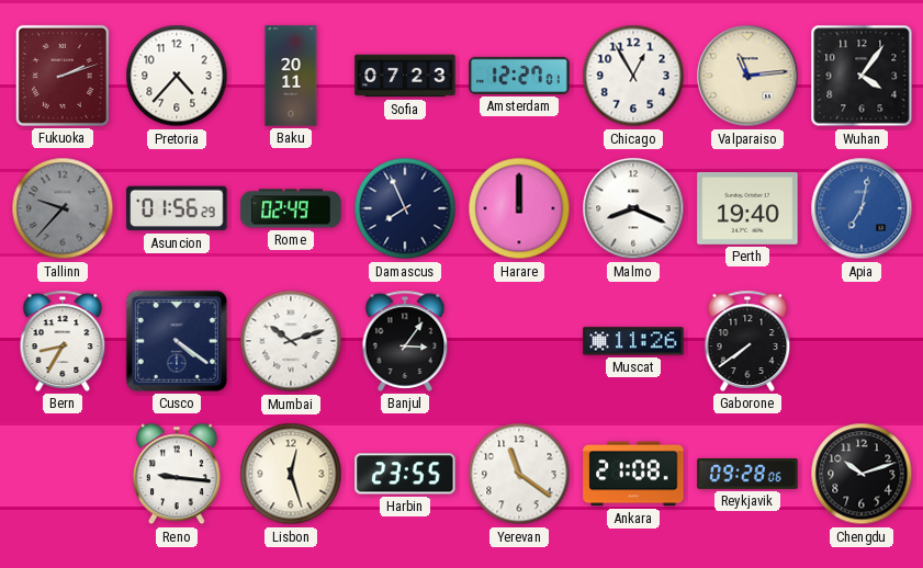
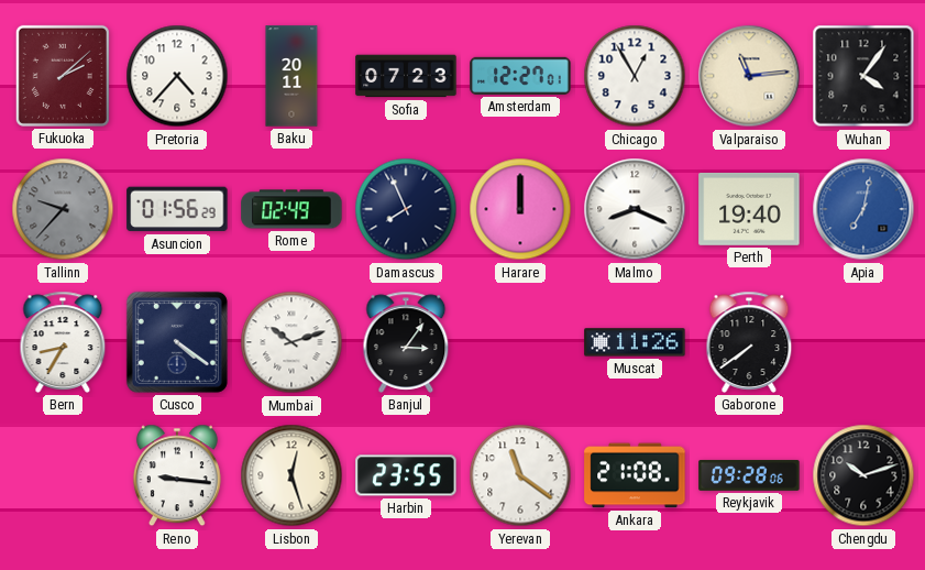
Fukuoka: 2:12 -> 2:08 (63, 76)
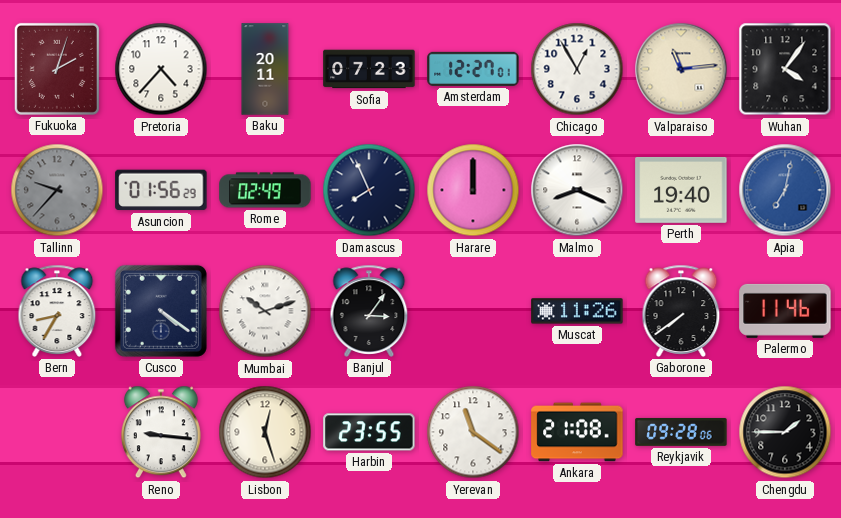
Fukuoka: 2:08 -> 2:03 (57, 69)
Palermo: none -> 11:46 (785, 311)
Chengdu: 10:12 -> 1:45 (785, 432)
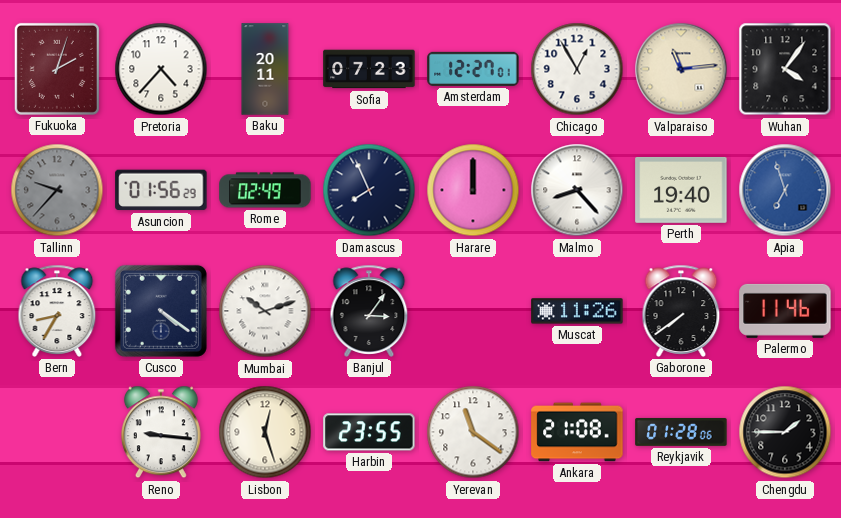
Malmo: 8:19 -> 8:23 (577, 190)
Apia: 7:02 -> 6:57 (785, 190)
Reykjavik: 09:28 -> 01:28 (681, 432)
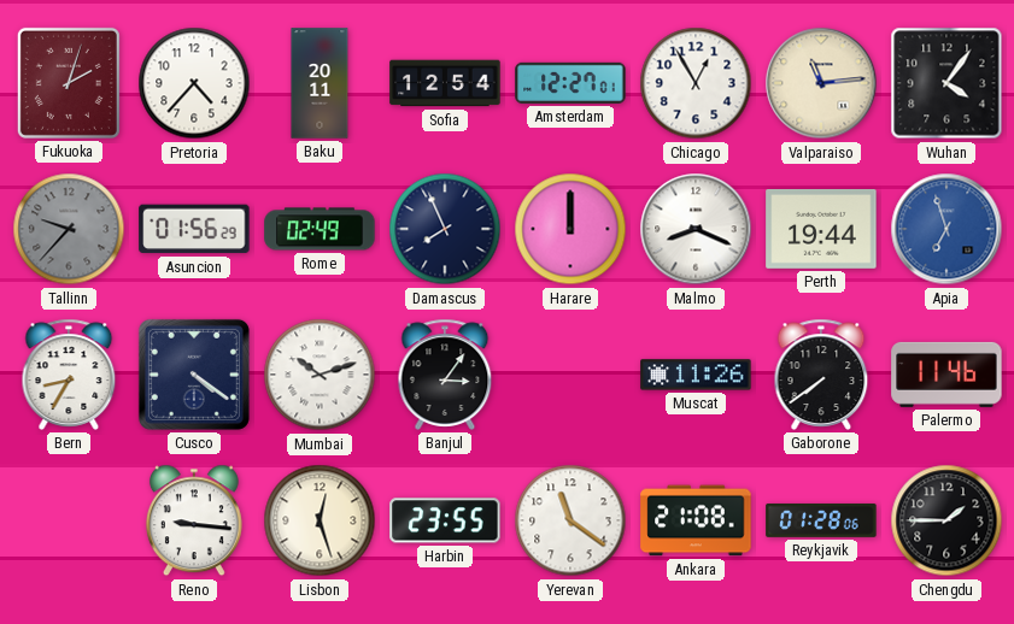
Sofia: 07:23 -> 12:54 (445, 83)
Malmo: 8:23 -> 8:19 (696, 229)
Perth: 19:40 -> 19:44 (821, 229)
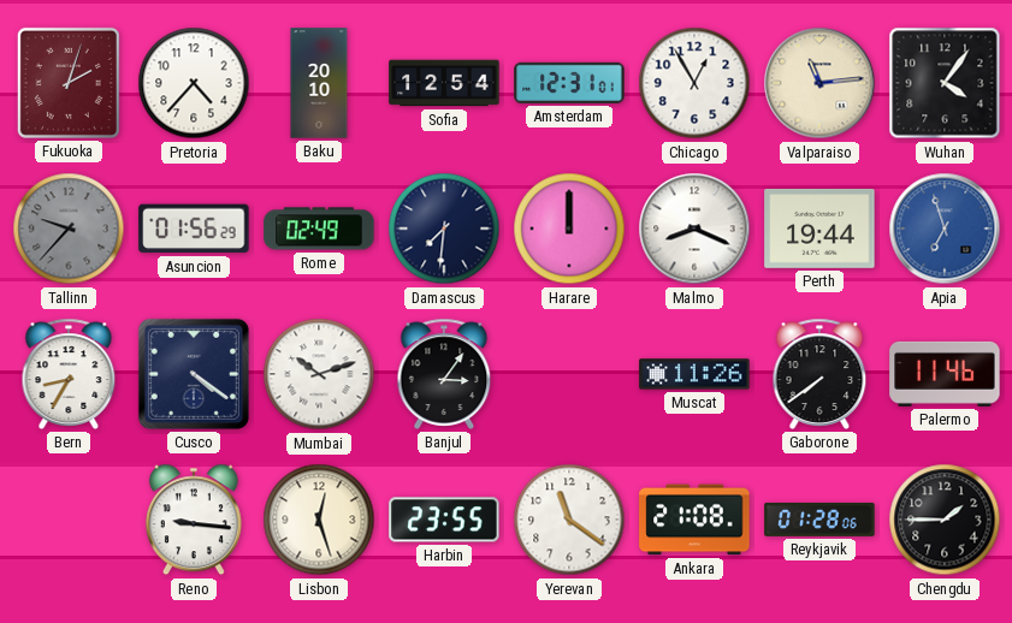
Baku: 20:11 -> 20:10 (319, 83)
Amsterdam: 12:27 -> 12:31 (569, 83)
Damascus: 7:56 -> 7:31 (444, 229)
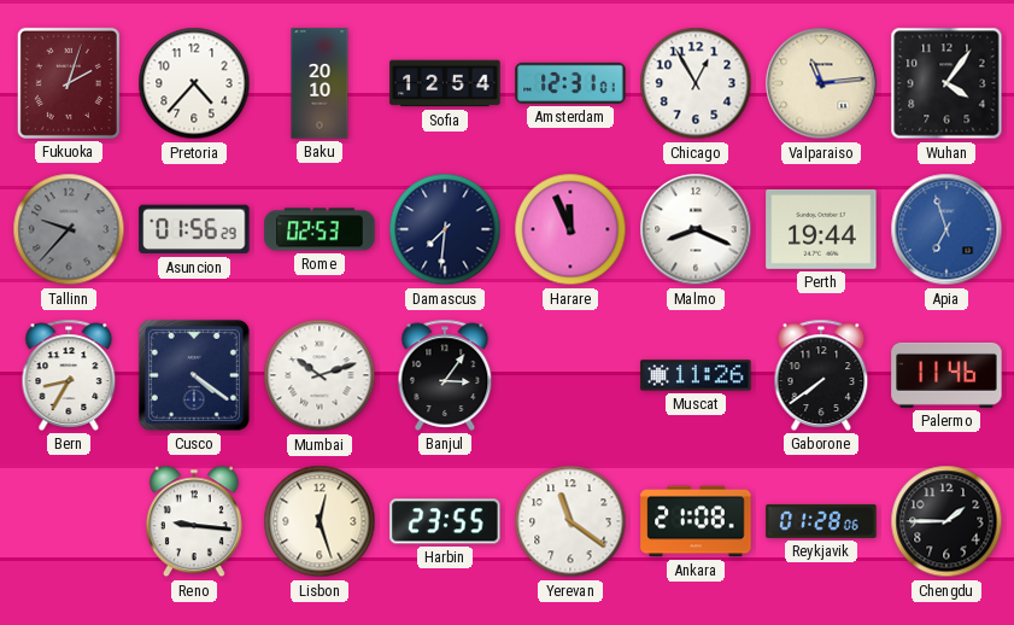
Rome: 02:49 -> 02:53 (320, 229)
Harare: 12:00 -> 11:56 (570, 229)
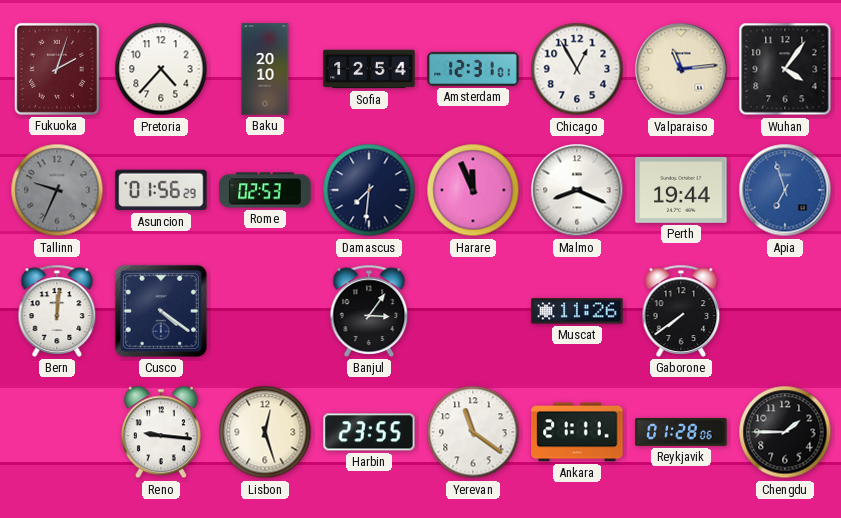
Tallinn: 9:37 -> 9:34 (57, 190)
Bern: 8:35 -> 12:01 (57, 311)
Mumbai: 10:12 -> none (320, 375)
Palermo: 11:46 -> none (946, 375)
Ankara: 21:08 -> 21:11 (577, 432)
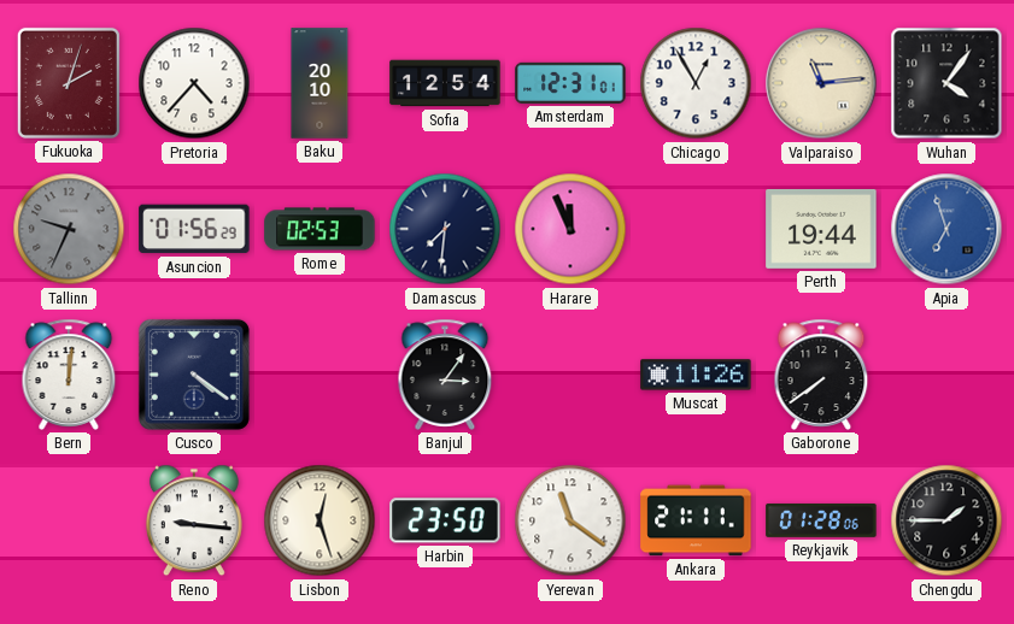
Malmo: 8:19 -> none (577, 190)
Harbin: 23:55 -> 23:50 (445, 520)
